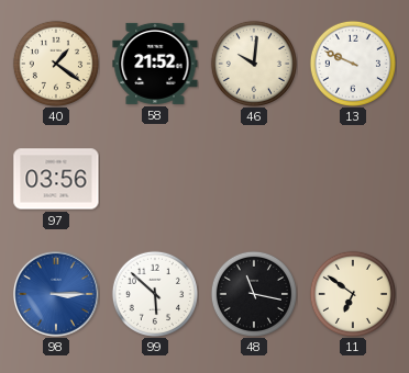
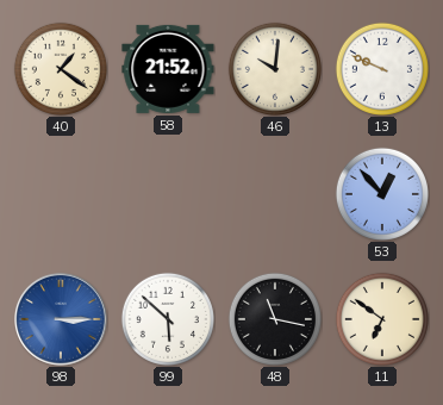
97: 03:56 -> none (56, 179)
53: none -> 12:53 (382, 194)
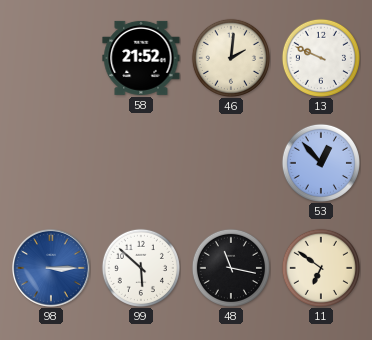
40: 1:21 -> none (61, 69)
46: 10:01 -> 2:01 (231, 58)
